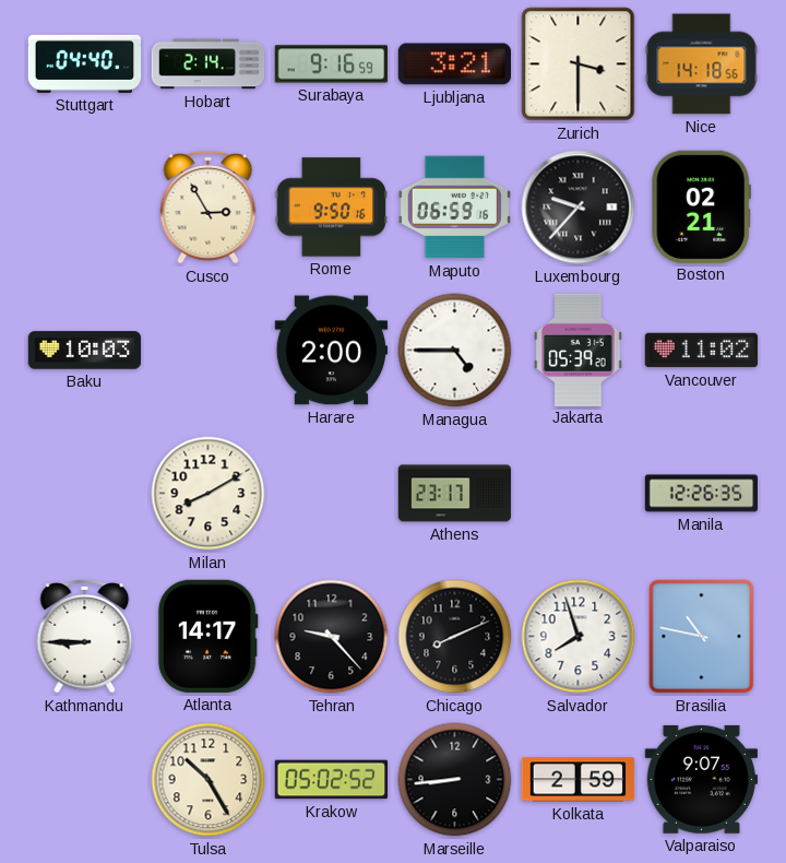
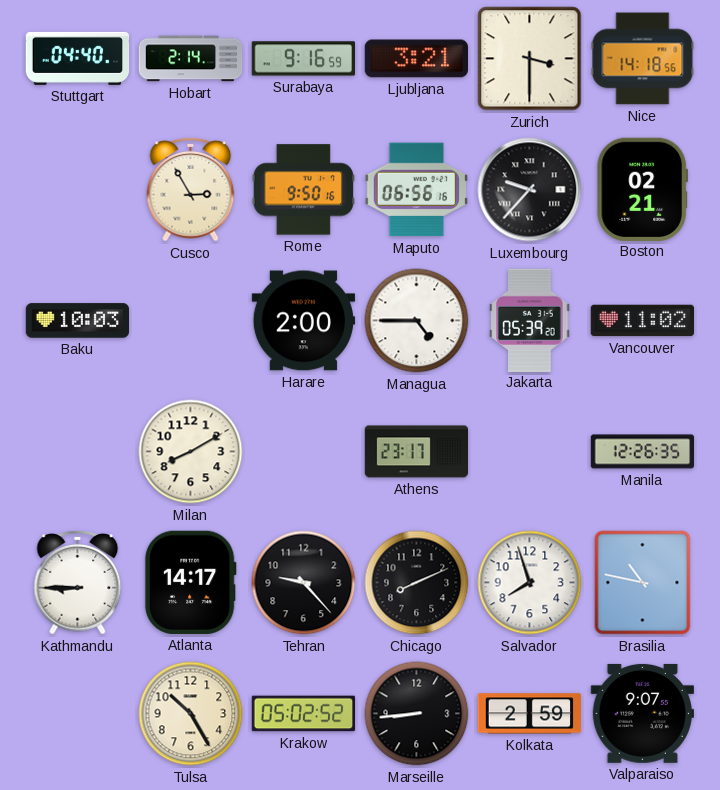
Maputo: 06:59 -> 06:56 (416, 190)
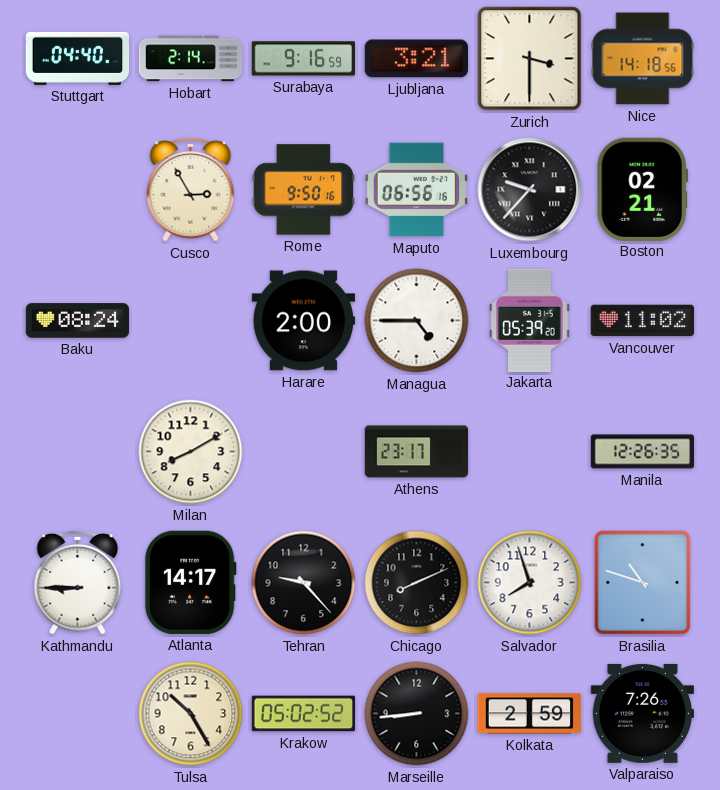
Baku: 10:03 -> 08:24 (78, 321)
Brasilia: 10:47 -> 10:48 (643, 583)
Valparaiso: 9:07 -> 7:26 (642, 713)
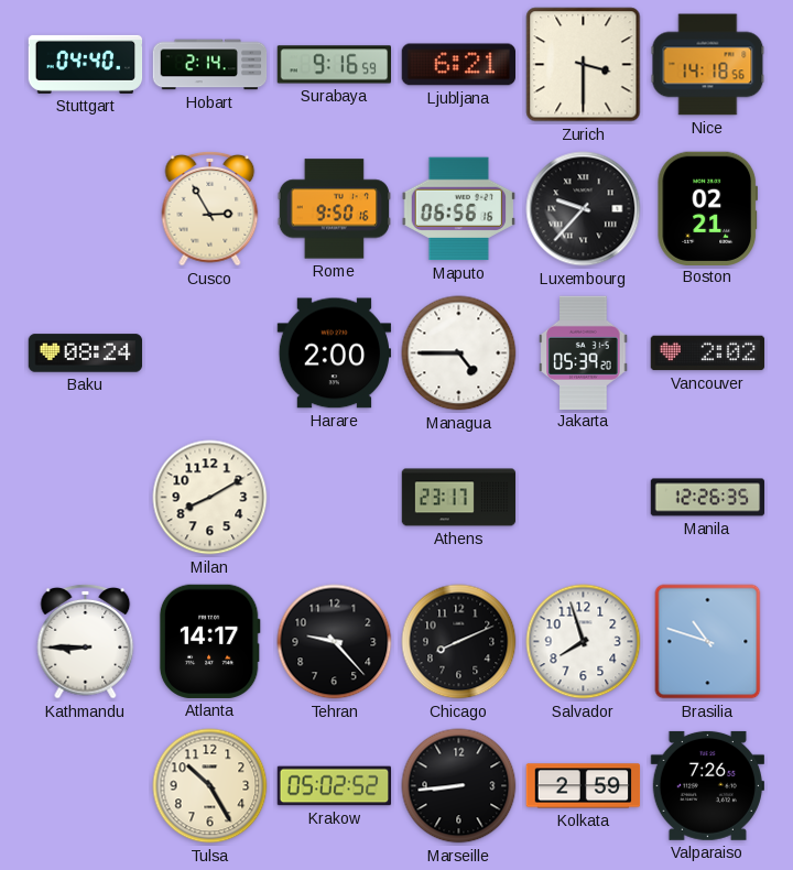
Ljubljana: 3:21 -> 6:21 (458, 65)
Vancouver: 11:02 -> 2:02 (708, 354)
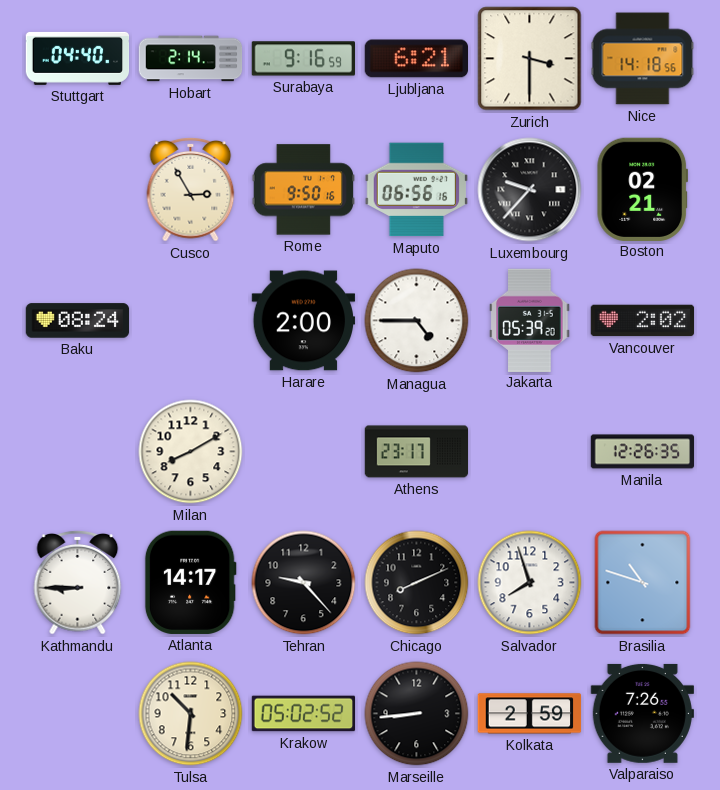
Tulsa: 10:25 -> 10:31 (191, 714)
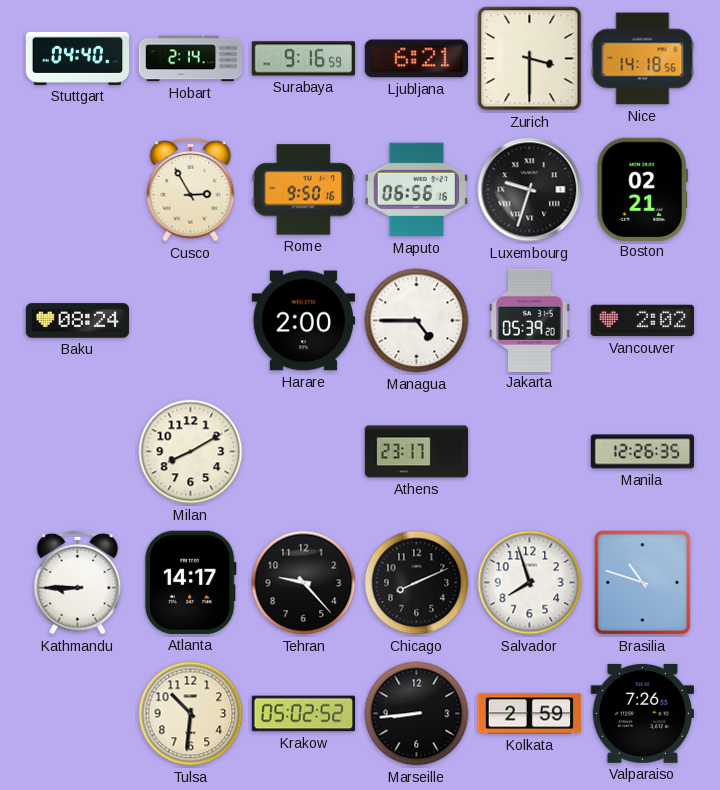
Luxembourg: 9:37 -> 9:33 (530, 190)
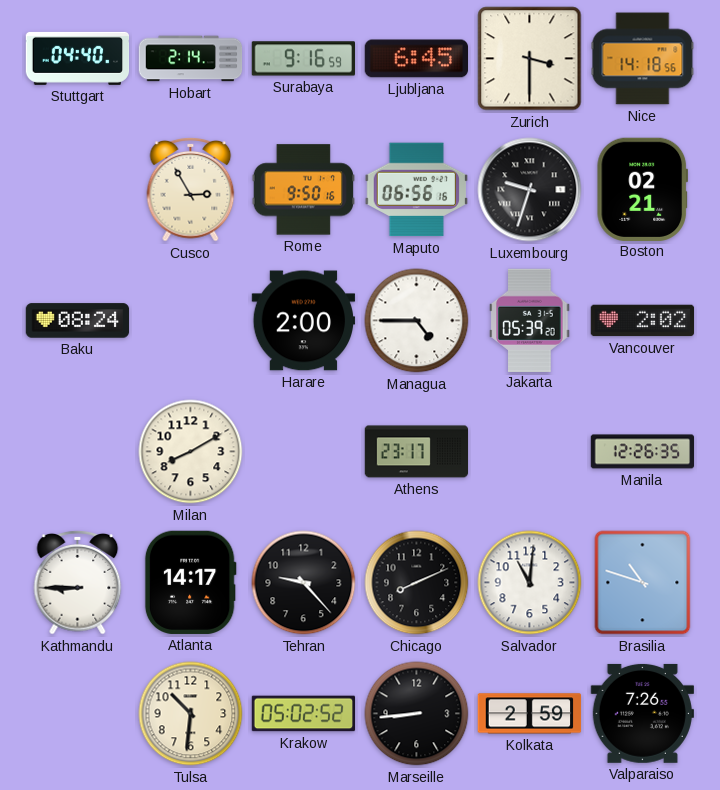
Ljubljana: 6:21 -> 6:45 (416, 59)
Salvador: 7:57 -> 11:01 (530, 583)
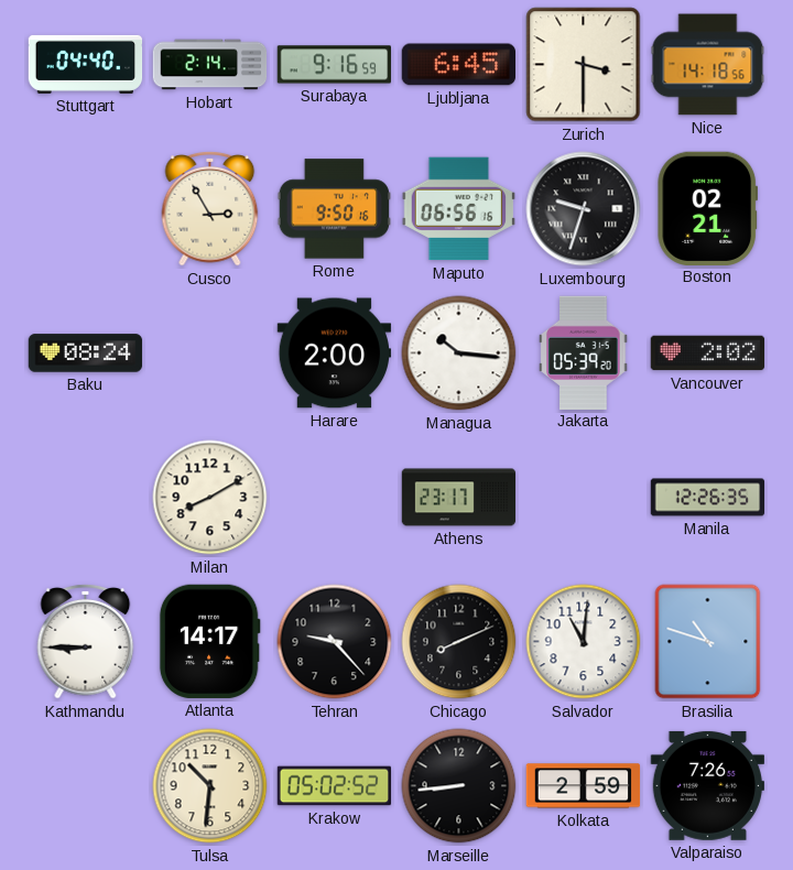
Managua: 4:45 -> 10:16 (459, 354)
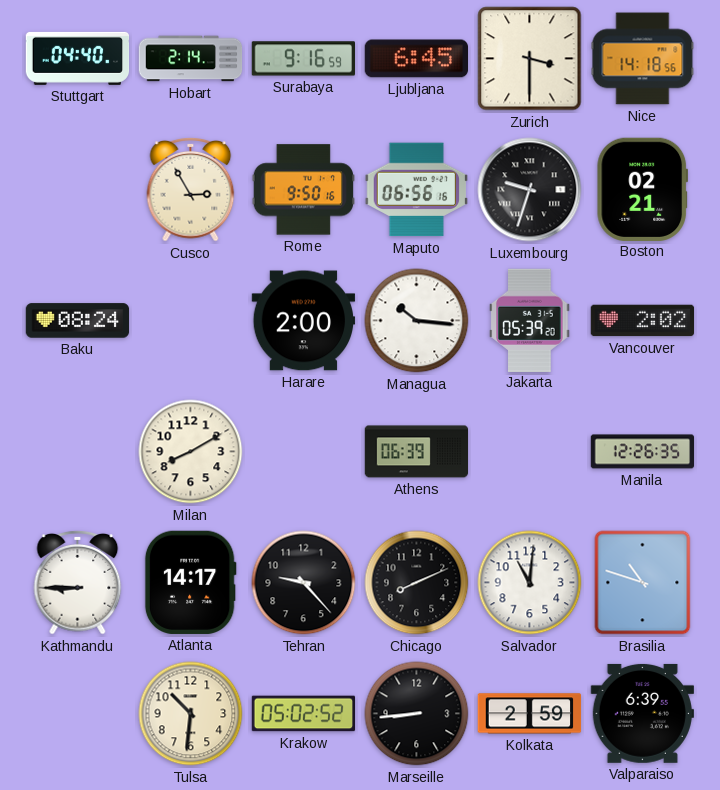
Athens: 23:17 -> 06:39 (417, 452)
Valparaiso: 7:26 -> 6:39 (642, 713)
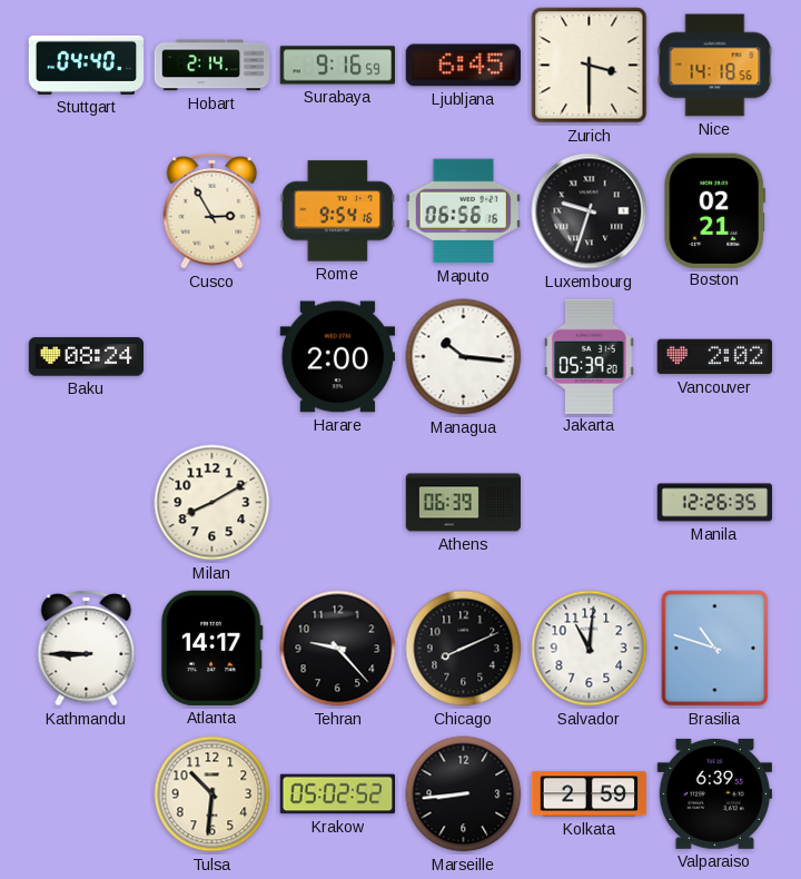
Rome: 9:50 -> 9:54 (337, 211)
